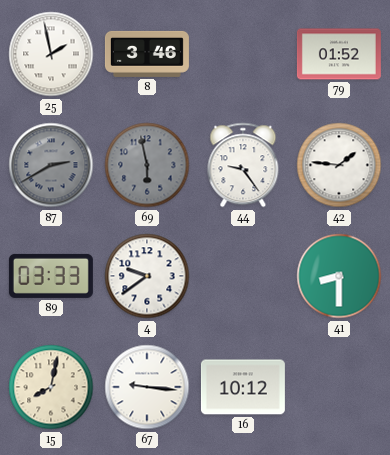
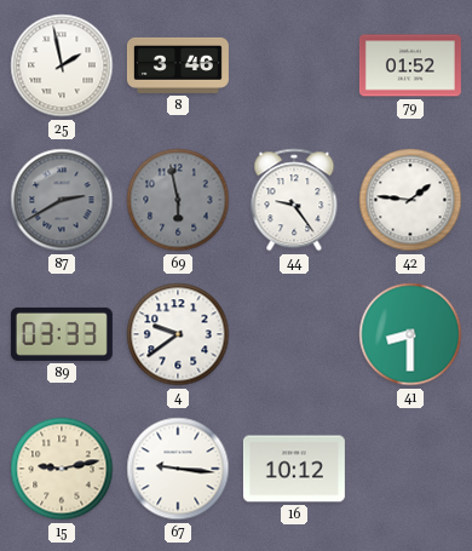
15: 8:02 -> 9:13 (62, 469)
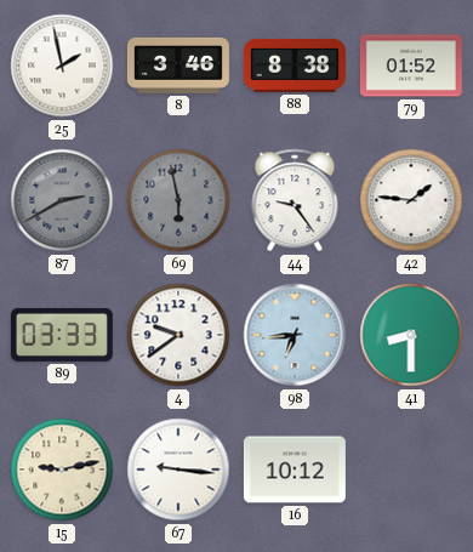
88: none -> 8:38 (295, 66)
98: none -> 6:44 (295, 335)
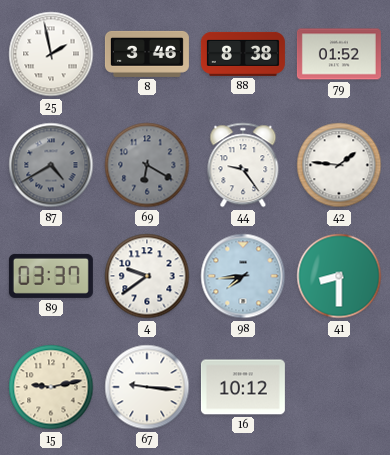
87: 2:40 -> 4:40 (51, 165)
69: 5:58 -> 6:20 (147, 165)
89: 03:33 -> 03:37 (51, 276)
98: 6:44 -> 7:44 (243, 276)
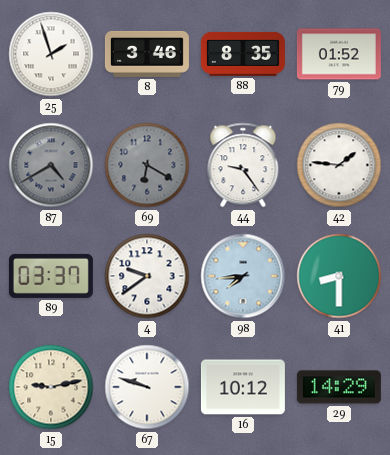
25: 1:58 -> 1:57 (51, 54)
88: 8:38 -> 8:35 (243, 54)
67: 9:16 -> 9:48 (147, 387)
29: none -> 14:29 (339, 387)
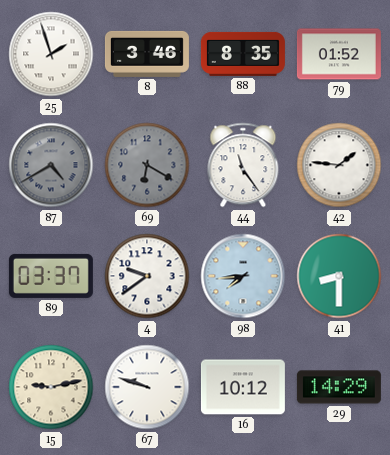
44: 9:24 -> 11:24 (243, 165)
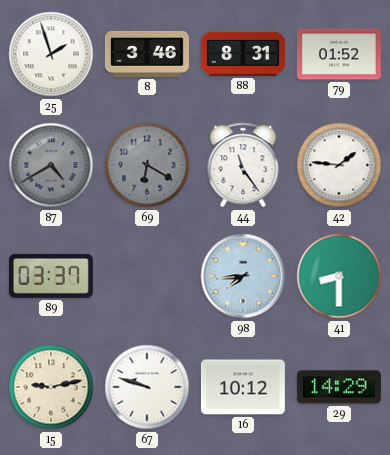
88: 8:35 -> 8:31 (243, 54)
4: 9:39 -> none (147, 276)
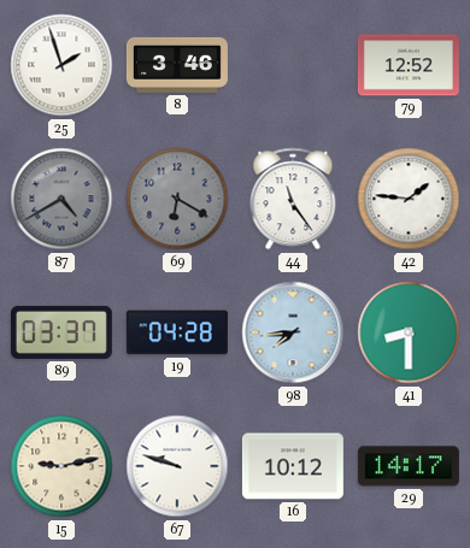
88: 8:31 -> none (243, 54)
79: 01:52 -> 12:52 (409, 65)
19: none -> 04:28 (177, 332)
29: 14:29 -> 14:17 (409, 466)
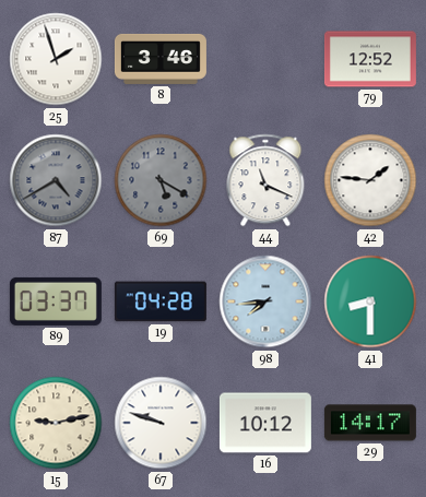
69: 6:20 -> 5:20 (161, 180)
44: 11:24 -> 11:19 (265, 180)
